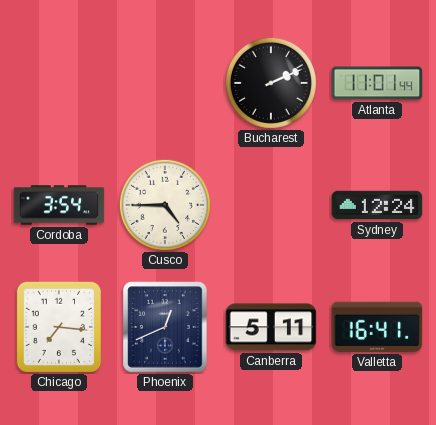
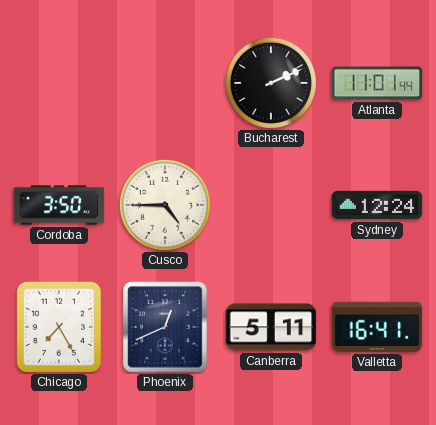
Cordoba: 3:54 -> 3:50 (59, 205)
Chicago: 7:16 -> 7:25 (58, 326)
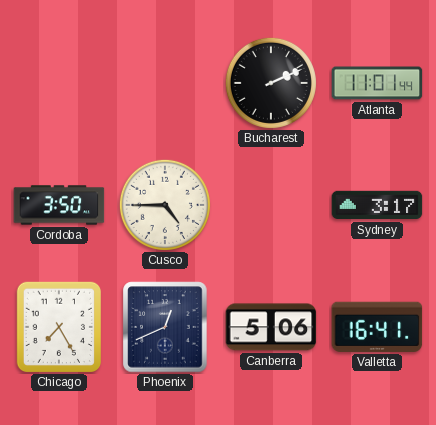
Sydney: 12:24 -> 3:17 (377, 205)
Canberra: 5:11 -> 5:06 (271, 327)
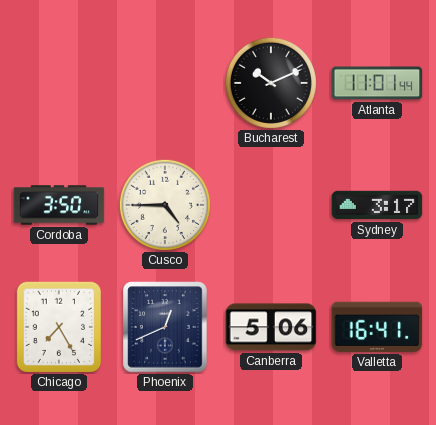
Bucharest: 2:11 -> 10:11 (271, 83)
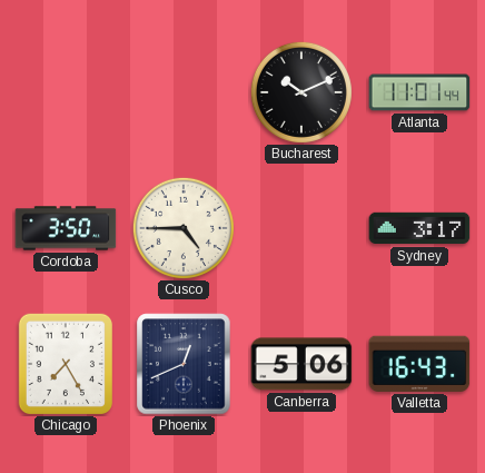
Valletta: 16:41 -> 16:43 (419, 364)
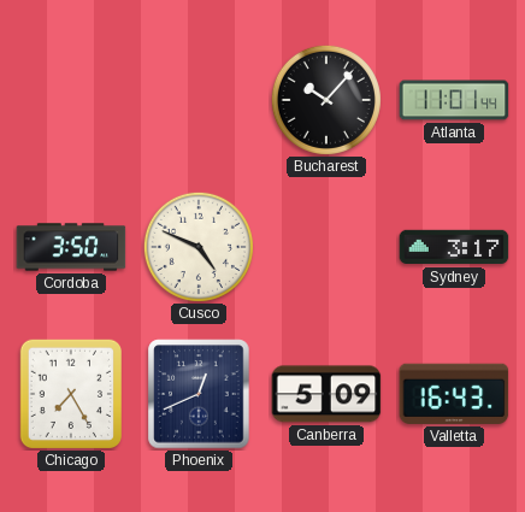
Bucharest: 10:11 -> 10:07 (326, 100)
Cusco: 4:45 -> 4:49 (199, 247)
Canberra: 5:06 -> 5:09 (326, 394)
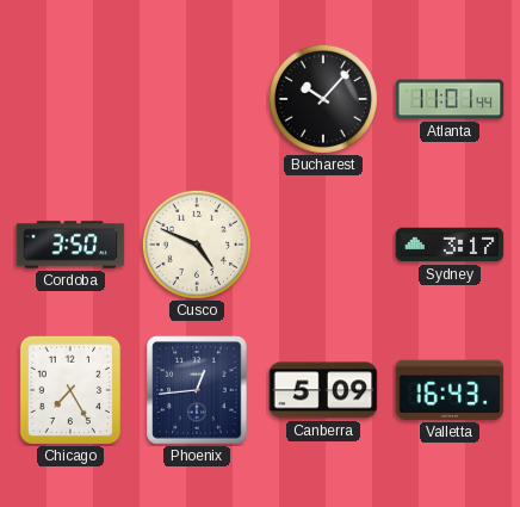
Phoenix: 12:41 -> 12:44 (197, 390)
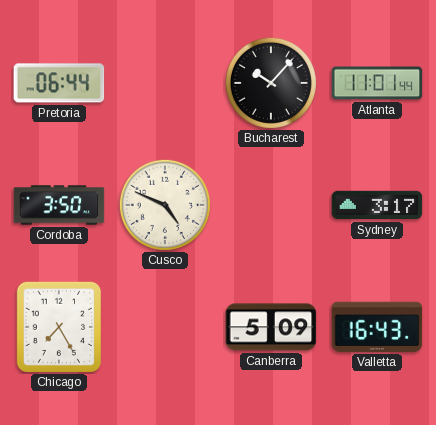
Pretoria: none -> 06:44 (59, 83)
Phoenix: 12:44 -> none (197, 390)
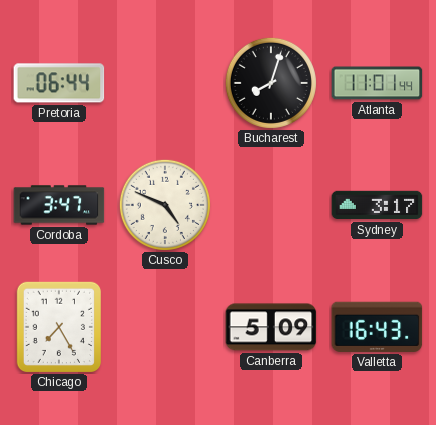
Bucharest: 10:07 -> 8:03 (271, 83)
Cordoba: 3:50 -> 3:47 (59, 205)
